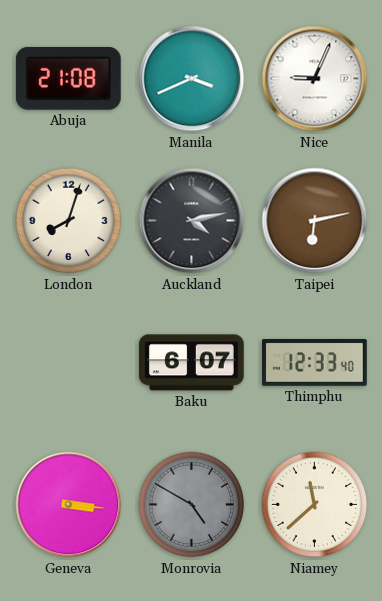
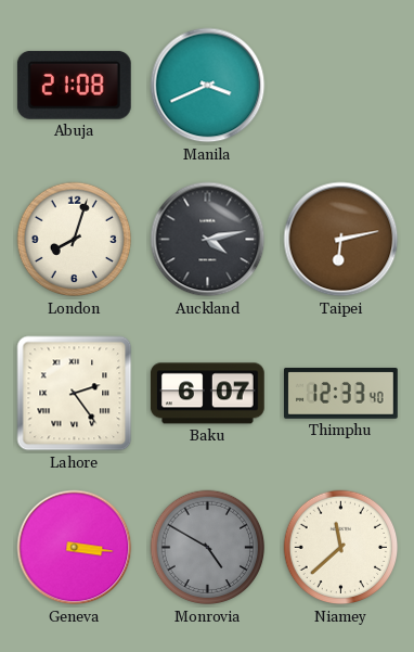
Nice: 9:04 -> none (315, 79)
Lahore: none -> 2:24 (75, 394)
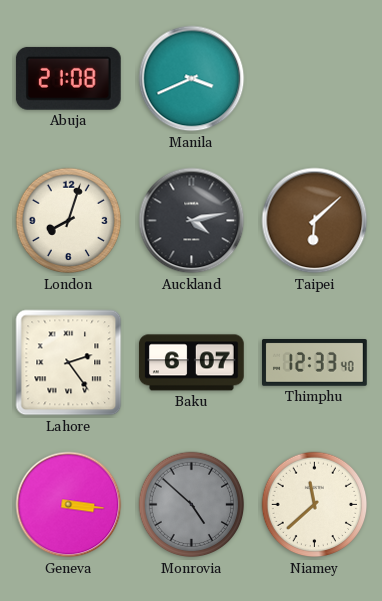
Taipei: 6:13 -> 6:08 (315, 221)
Monrovia: 4:50 -> 4:52 (192, 505)
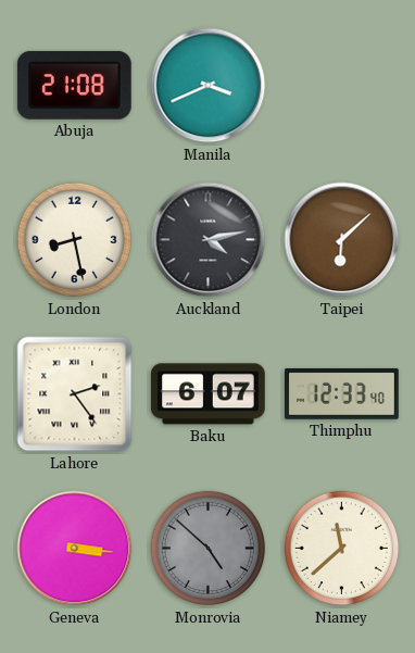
London: 8:03 -> 8:28 (75, 240)
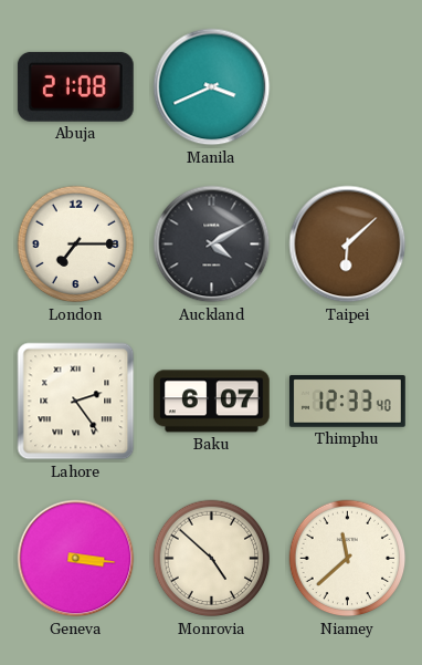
London: 8:28 -> 7:15 (76, 245)
Auckland: 4:13 -> 4:10 (212, 245)
Monrovia dial: grey -> cream (212, 559)
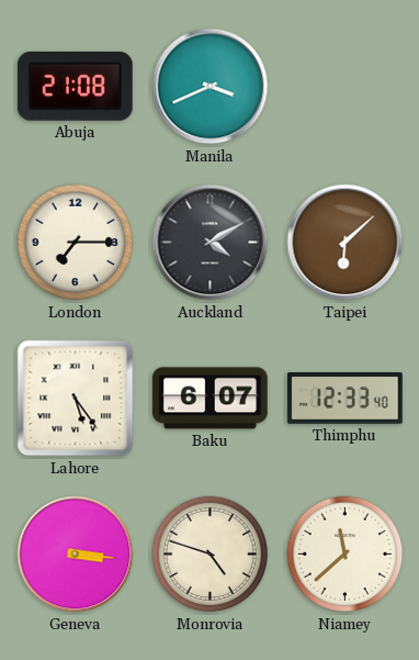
Lahore: 2:24 -> 5:24 (76, 399)
Monrovia: 4:52 -> 4:48 (211, 555)
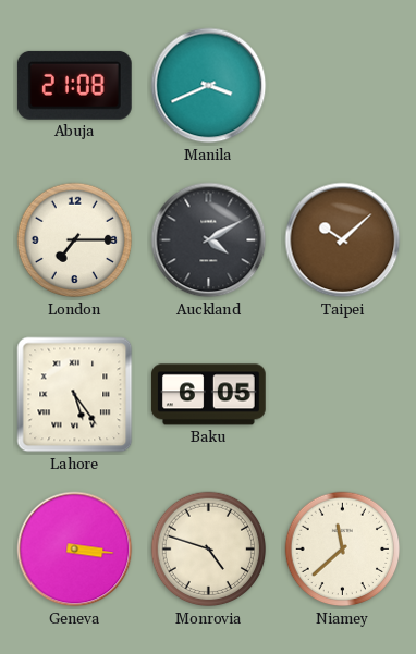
Taipei: 6:08 -> 10:08 (343, 240)
Baku: 6:07 -> 6:05 (208, 395)
Thimphu: 12:33 -> none (346, 399)
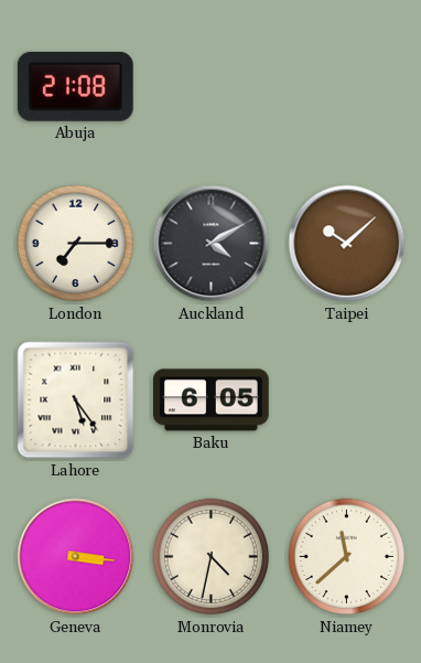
Manila: 3:41 -> none (209, 86)
Monrovia: 4:48 -> 4:32 (212, 557)
